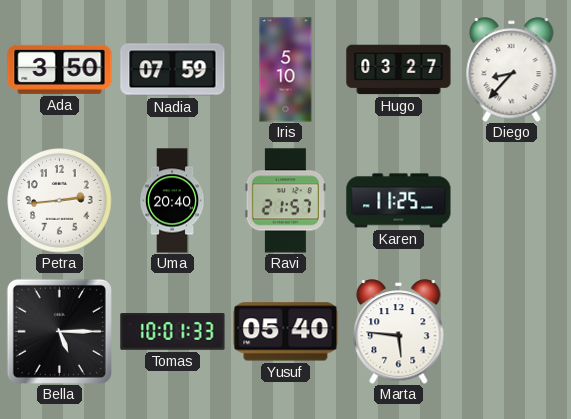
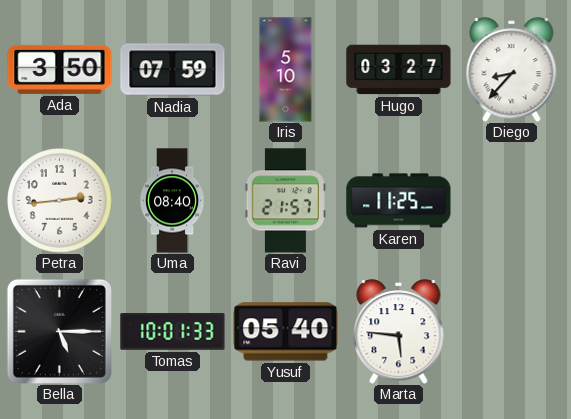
Uma: 20:40 -> 08:40 (172, 201)
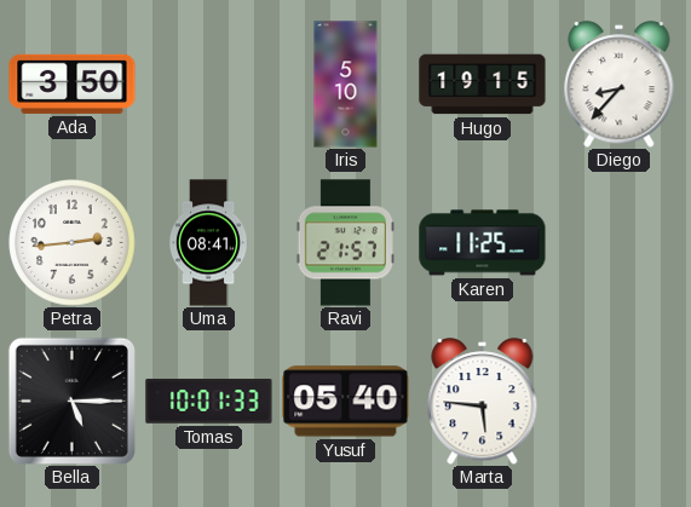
Nadia: 07:59 -> none (173, 70)
Hugo: 03:27 -> 19:15 (483, 85)
Uma: 08:40 -> 08:41 (208, 243)
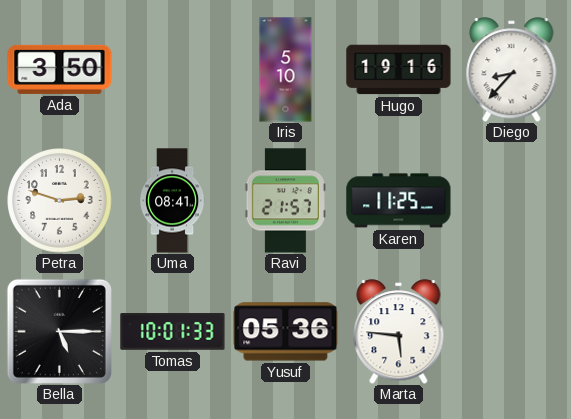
Hugo: 19:15 -> 19:16 (399, 70)
Petra: 2:44 -> 2:48 (60, 201)
Yusuf: 05:40 -> 05:36 (286, 332)
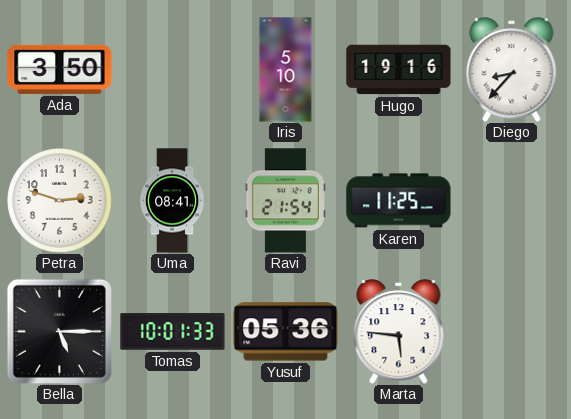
Ravi: 21:57 -> 21:54 (285, 201)
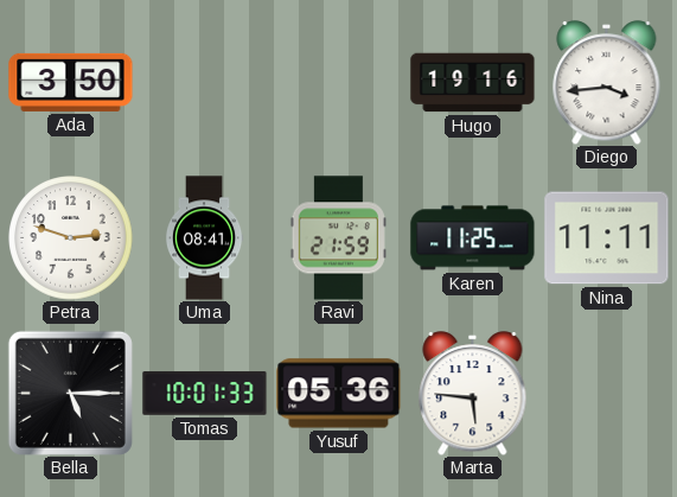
Iris: 5:10 -> none (286, 70)
Diego: 8:37 -> 3:44 (607, 83)
Ravi: 21:54 -> 21:59 (338, 238)
Nina: none -> 11:11 (607, 238)
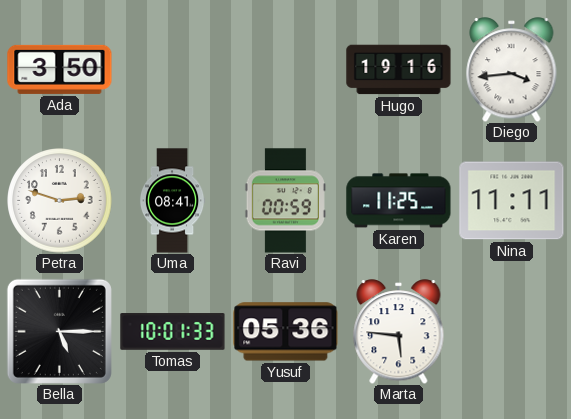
Ravi: 21:59 -> 00:59 (285, 201)
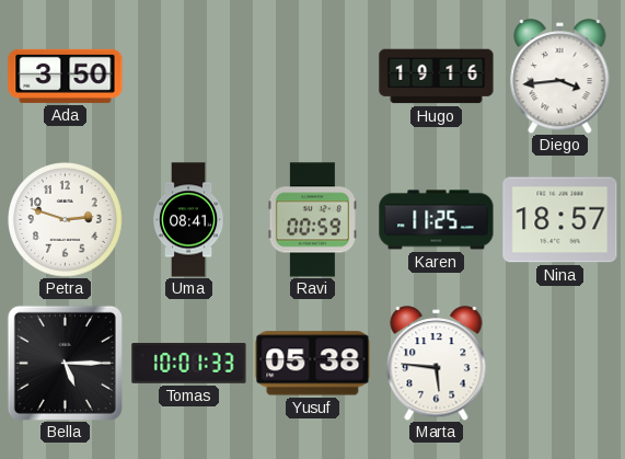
Nina: 11:11 -> 18:57 (560, 220)
Yusuf: 05:36 -> 05:38 (313, 364)
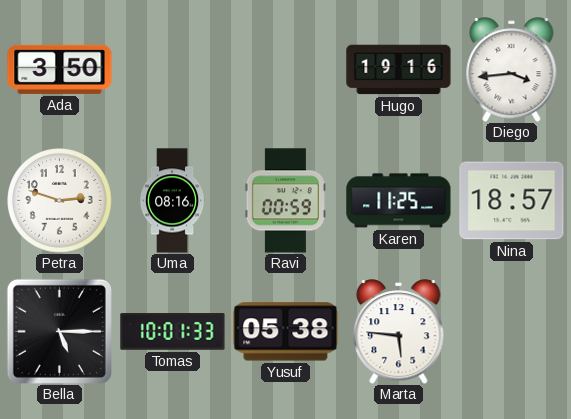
Uma: 08:41 -> 08:16 (172, 201)
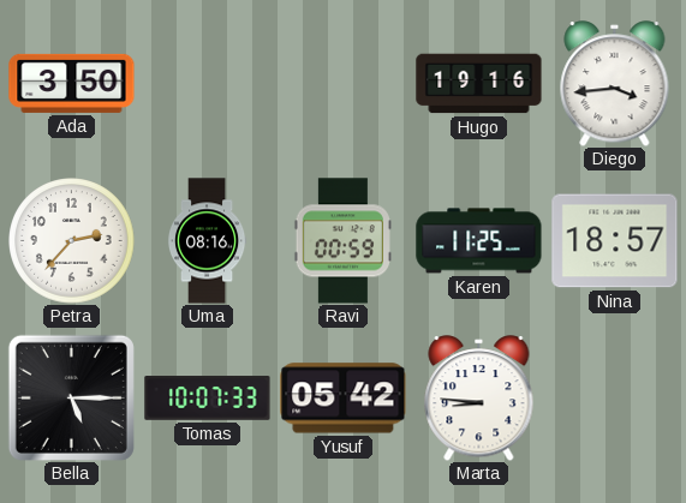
Petra: 2:48 -> 2:37 (72, 241)
Tomas: 10:01 -> 10:07 (208, 399)
Yusuf: 05:38 -> 05:42 (344, 399)
Marta: 5:46 -> 8:46 (479, 399)
